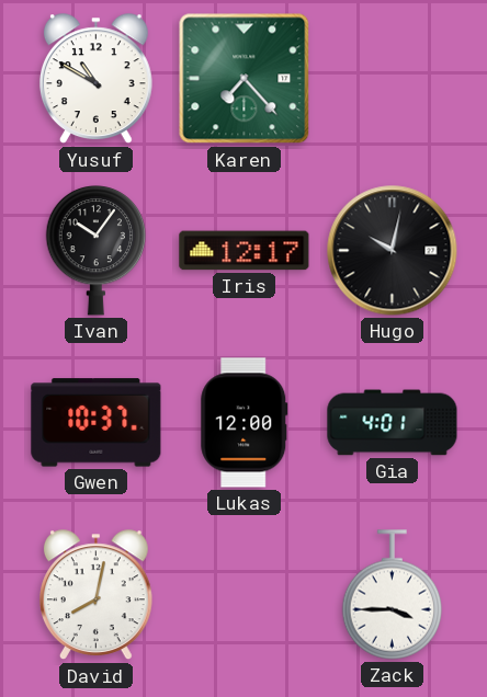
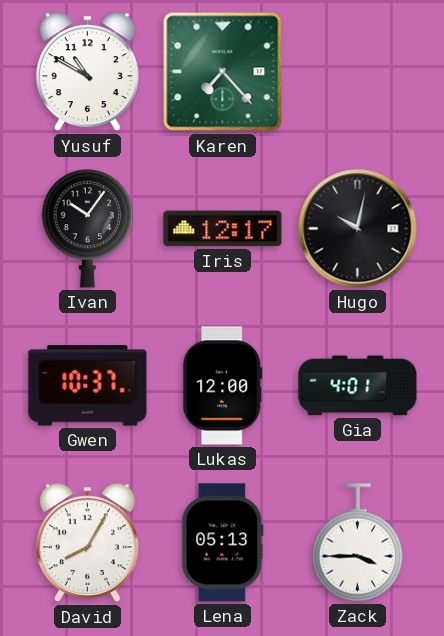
David: 8:02 -> 8:05 (87, 543)
Lena: none -> 05:13 (223, 543)
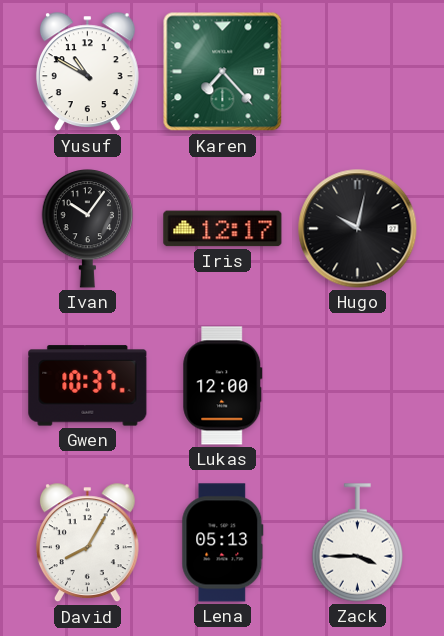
Gia: 4:01 -> none (358, 386)
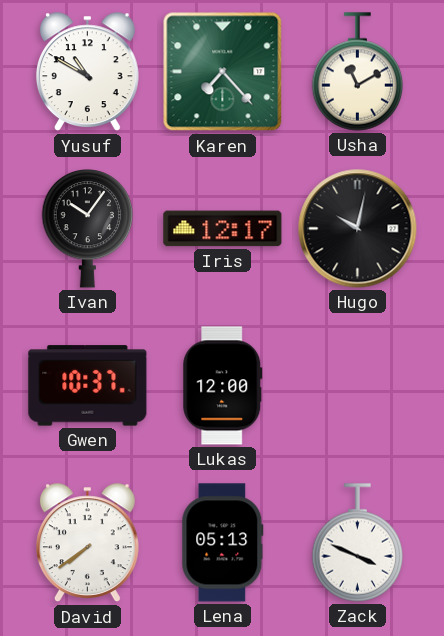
Usha: none -> 11:10 (358, 72)
David: 8:05 -> 7:39 (87, 543)
Zack: 3:45 -> 3:49 (358, 543)
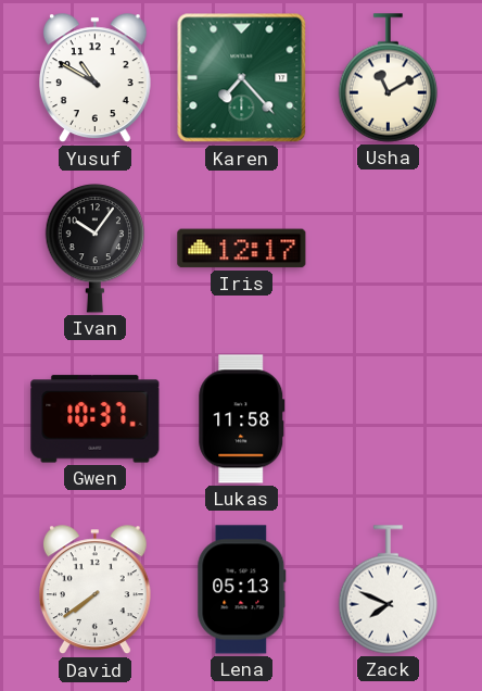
Hugo: 10:02 -> none (358, 229)
Lukas: 12:00 -> 11:58 (242, 419)
Zack: 3:49 -> 7:49 (389, 590)
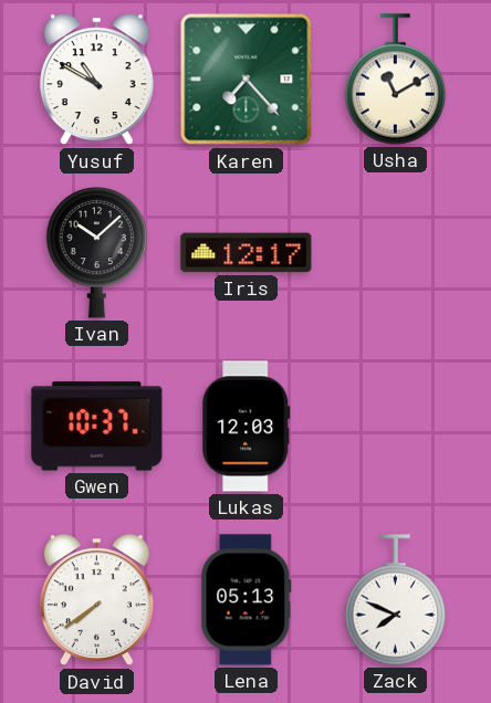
Ivan: 10:06 -> 10:08 (97, 252)
Lukas: 11:58 -> 12:03 (247, 427)
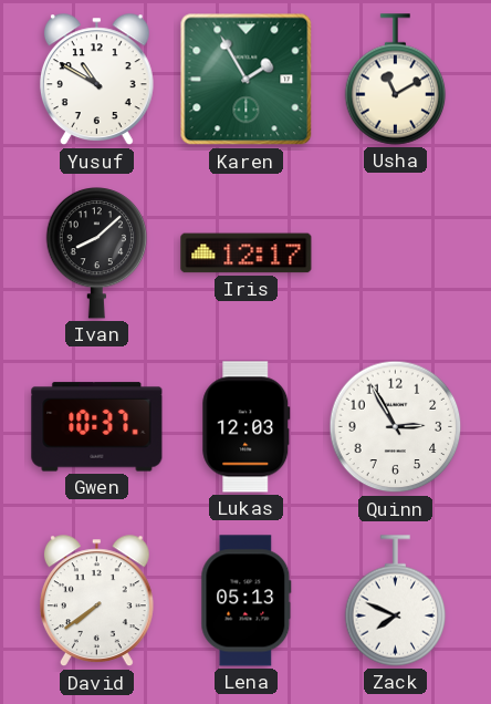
Karen: 7:23 -> 1:55 (247, 80)
Ivan: 10:08 -> 8:08 (97, 252)
Quinn: none -> 2:55 (396, 427)
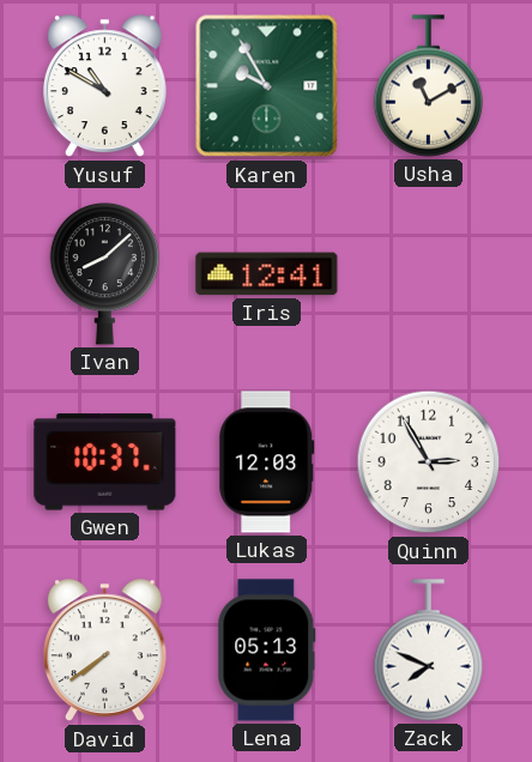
Karen: 1:55 -> 9:55 (267, 86)
Iris: 12:17 -> 12:41 (267, 274)
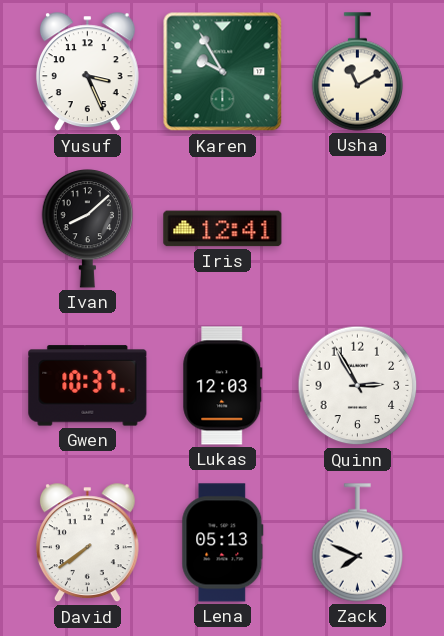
Yusuf: 10:50 -> 3:26 (87, 72)
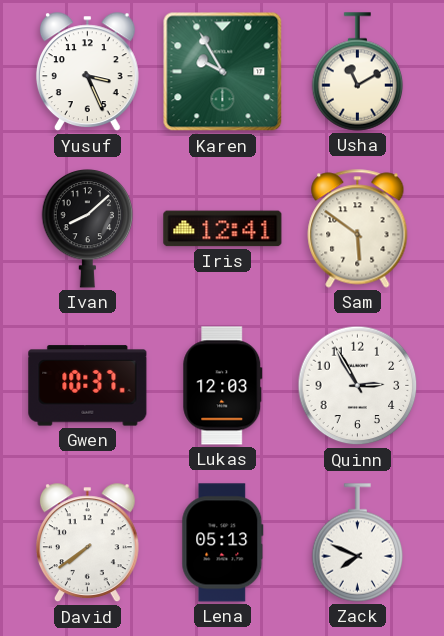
Sam: none -> 5:51 (358, 229)
